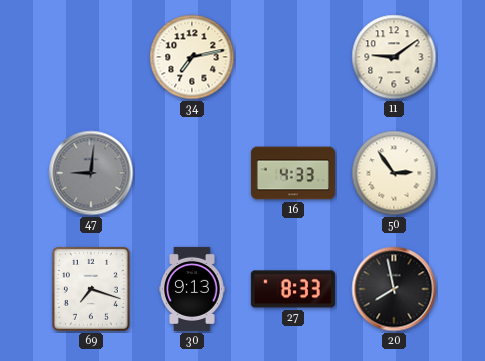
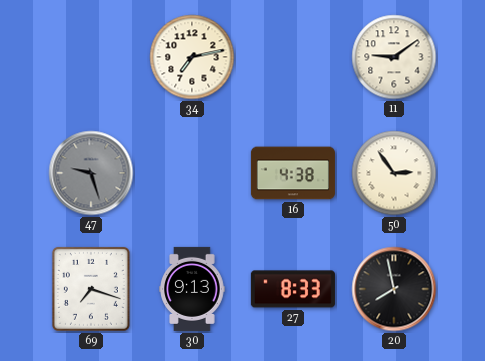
47: 9:01 -> 9:27 (91, 173)
16: 4:33 -> 4:38 (293, 173)
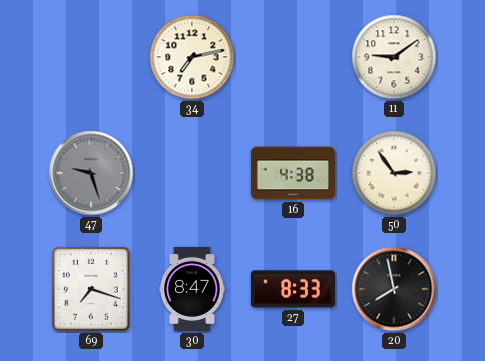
30: 9:13 -> 8:47 (192, 289)
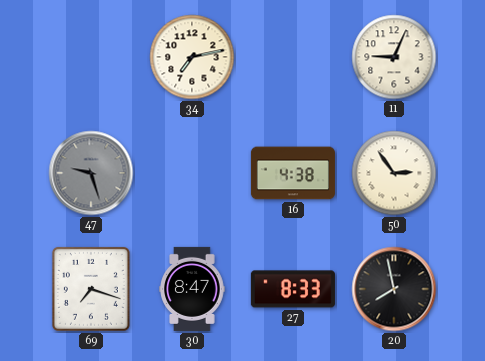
11: 9:09 -> 9:04 (394, 57)
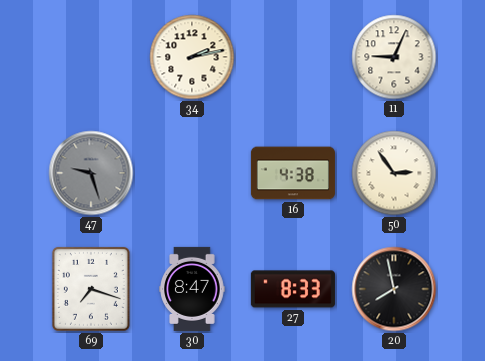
34: 7:13 -> 2:13 (192, 57)
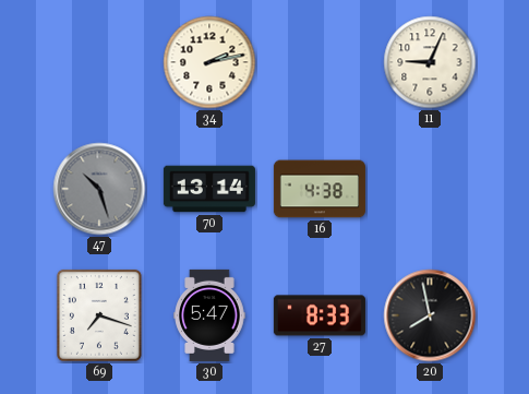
47: 9:27 -> 10:27 (99, 189)
70: none -> 13:14 (209, 189)
50: 2:54 -> none (394, 173)
30: 8:47 -> 5:47 (209, 315)
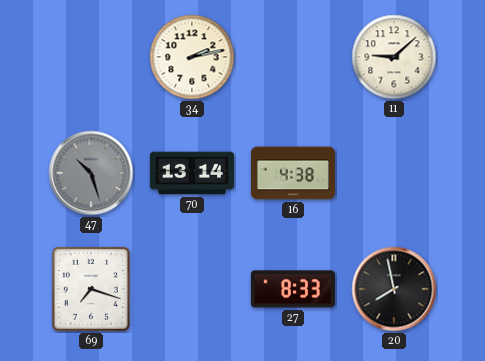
11: 9:04 -> 9:08 (394, 57)
30: 5:47 -> none (209, 315)
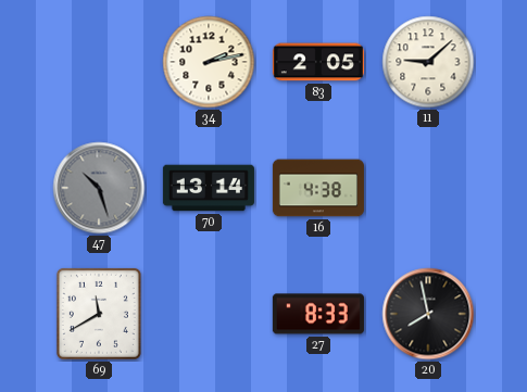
83: none -> 2:05 (318, 62)
69: 7:18 -> 11:40 (99, 314)
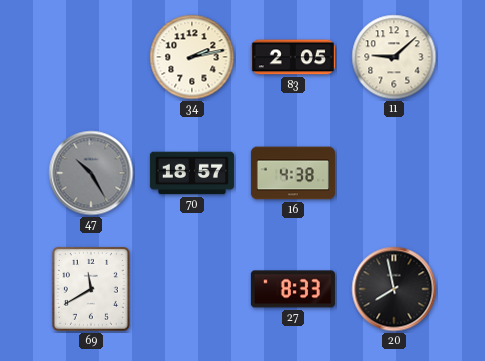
47: 10:27 -> 10:25 (91, 173)
70: 13:14 -> 18:57 (192, 173)
